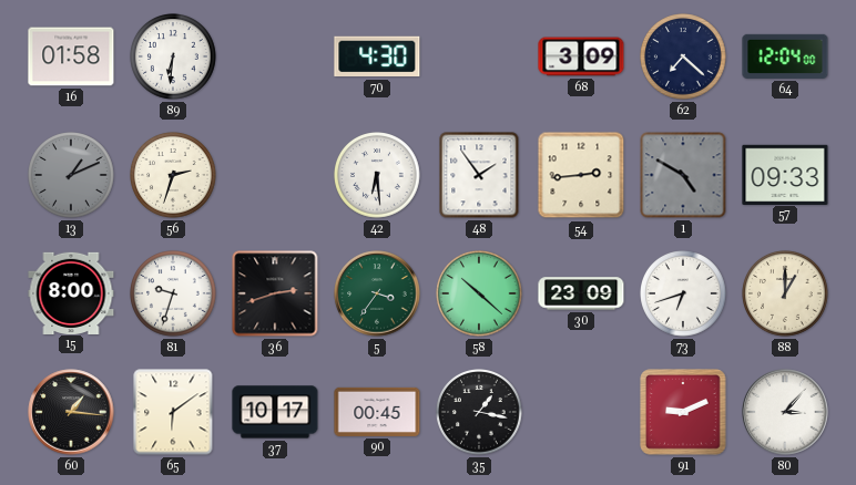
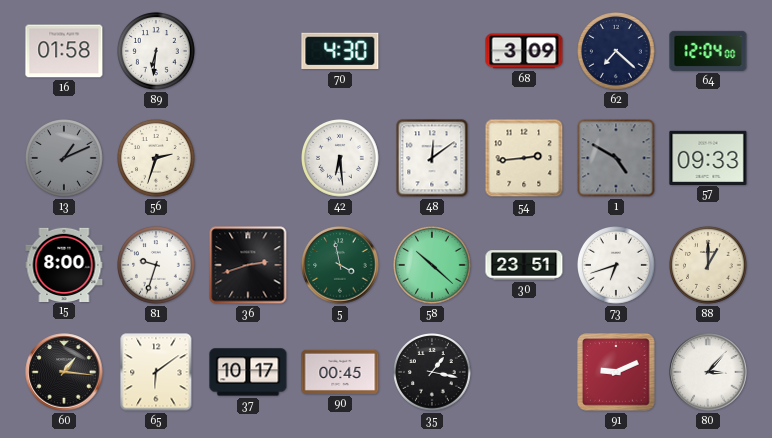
48: 1:54 -> 12:09 (432, 158)
5: 3:36 -> 3:58 (340, 265)
30: 23:09 -> 23:51 (524, 265)
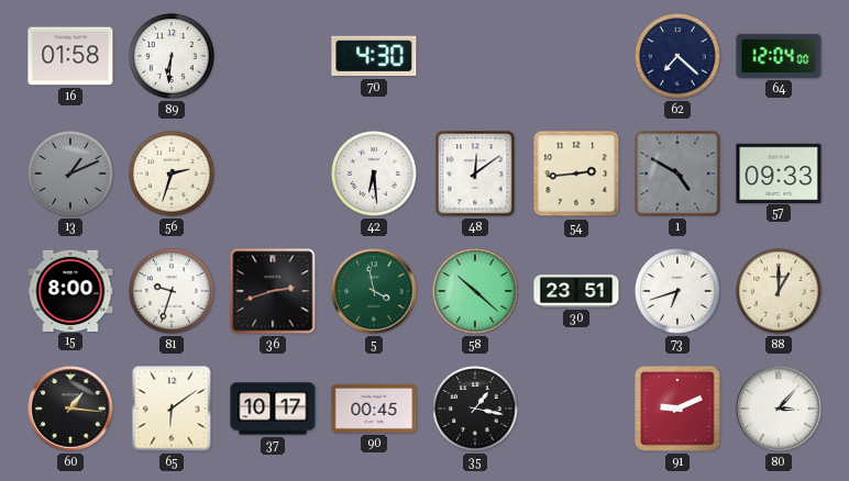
68: 3:09 -> none (524, 51)
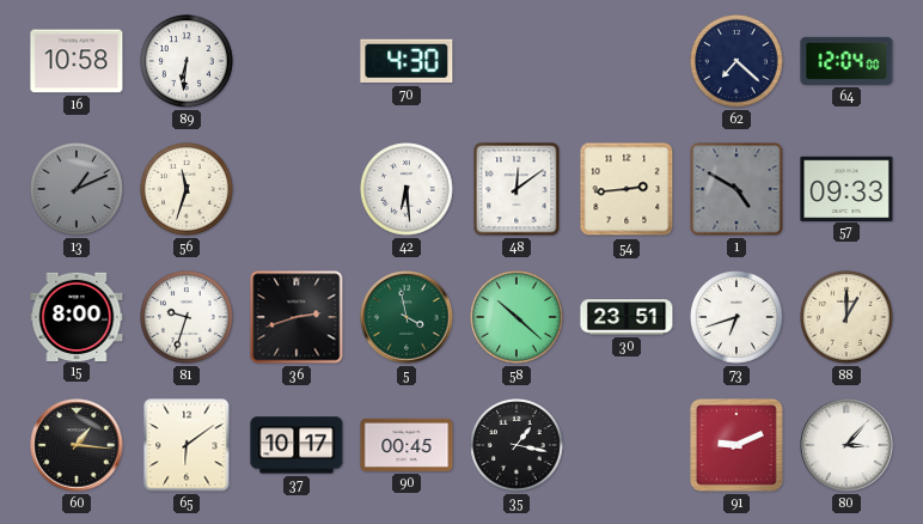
16: 01:58 -> 10:58 (77, 61)
56: 2:33 -> 11:33 (188, 190)
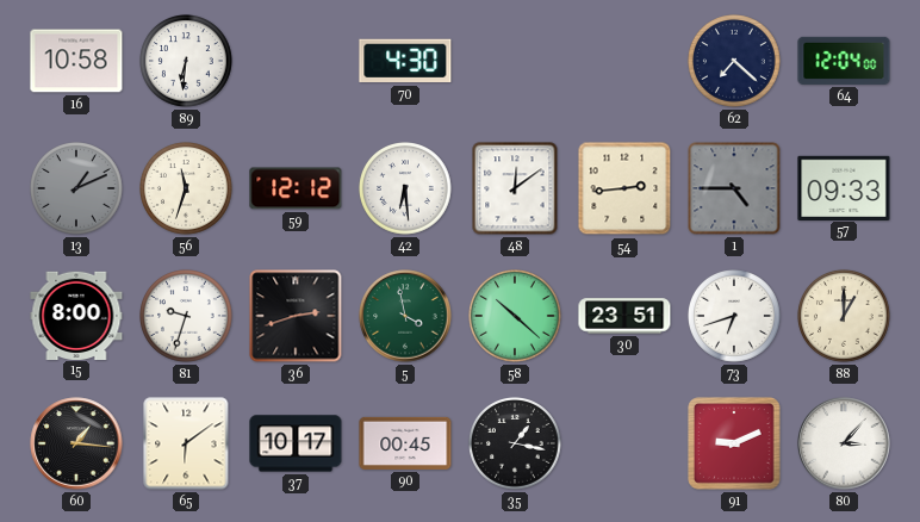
59: none -> 12:12 (296, 188)
1: 4:50 -> 4:45 (734, 188)
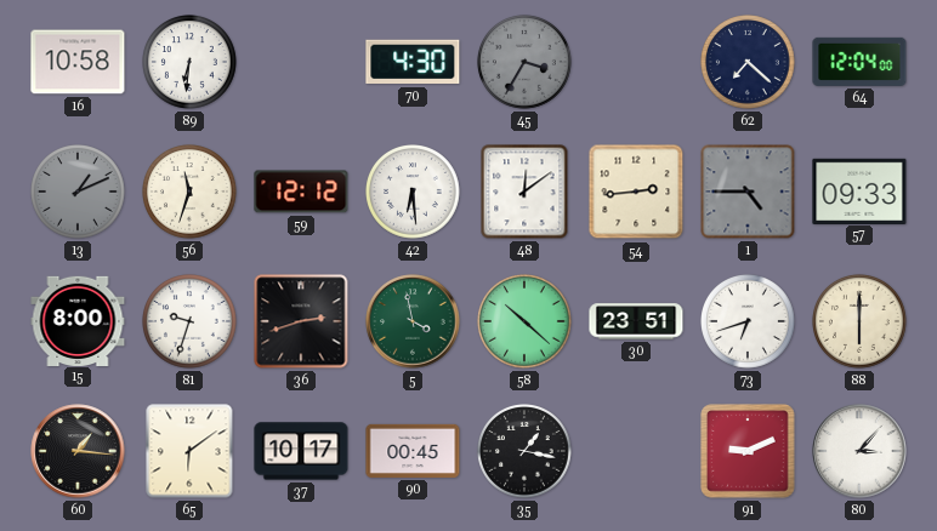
45: none -> 3:35 (526, 63)
88: 1:00 -> 6:00 (861, 322)
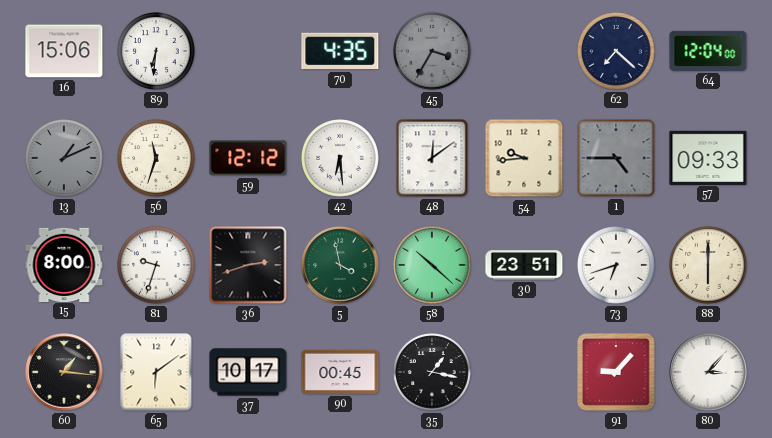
16: 10:58 -> 15:06 (64, 51)
70: 4:30 -> 4:35 (340, 51)
54: 2:44 -> 9:44 (524, 158)
91: 9:11 -> 9:07 (616, 372)
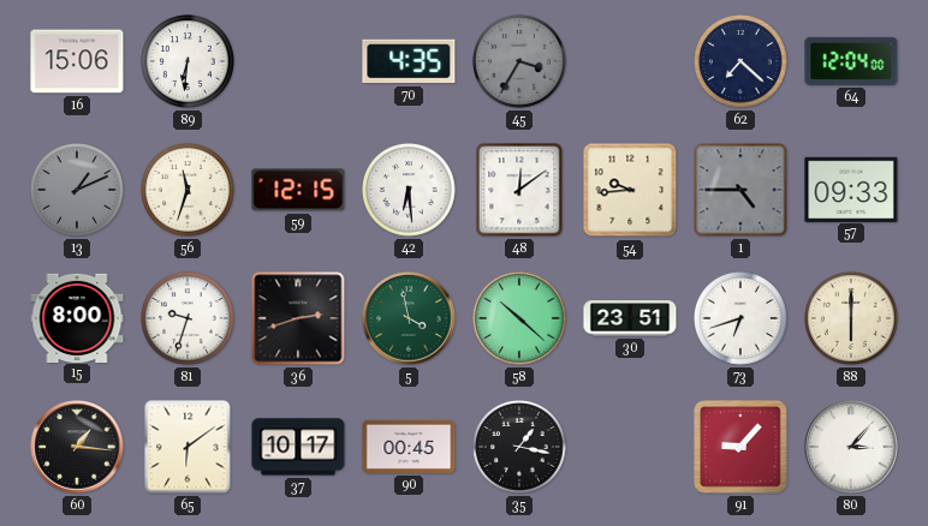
59: 12:12 -> 12:15 (298, 190)
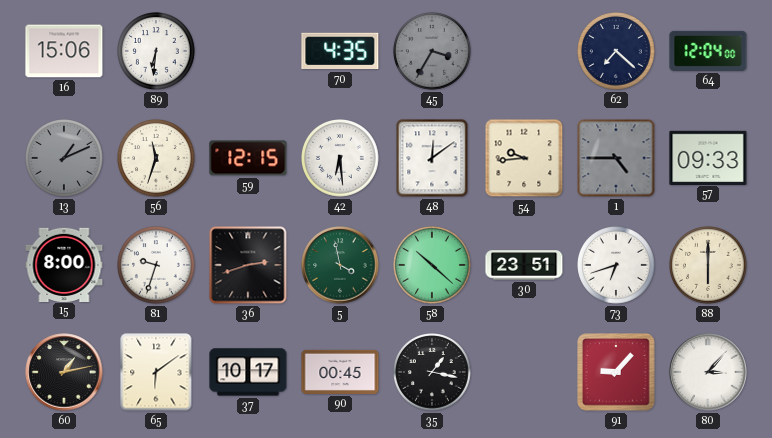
60: 1:16 -> 1:13 (64, 372)
